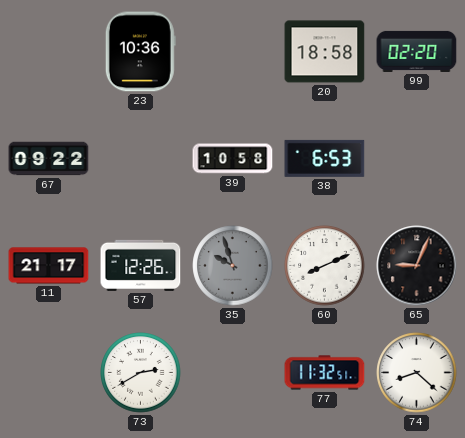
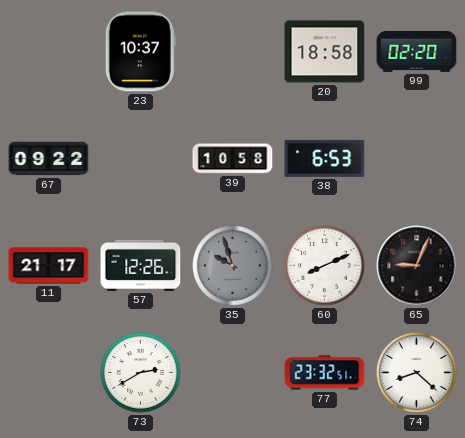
23: 10:36 -> 10:37 (140, 52)
77: 11:32 -> 23:32 (325, 373)
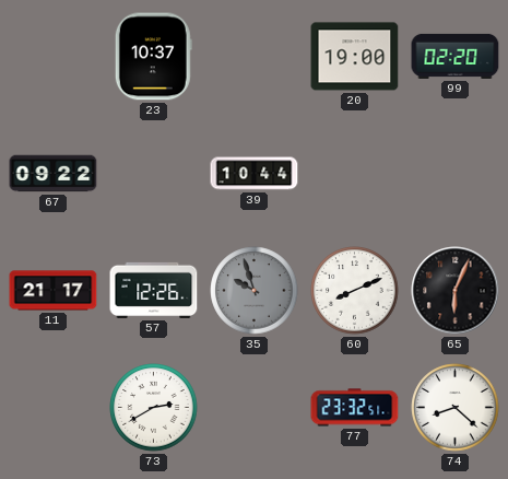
20: 18:58 -> 19:00 (355, 57)
39: 10:58 -> 10:44 (255, 174)
38: 6:53 -> none (325, 158)
65: 9:04 -> 6:04 (456, 291)
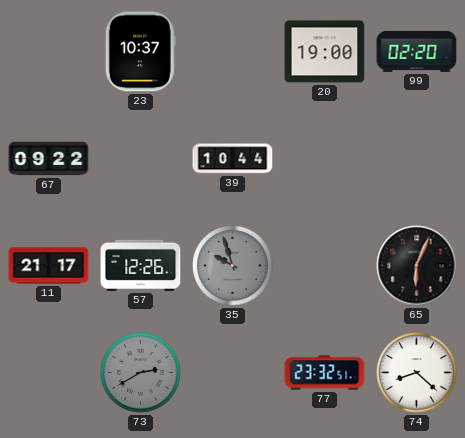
60: 8:11 -> none (355, 291)
73 dial: white -> grey (141, 373)
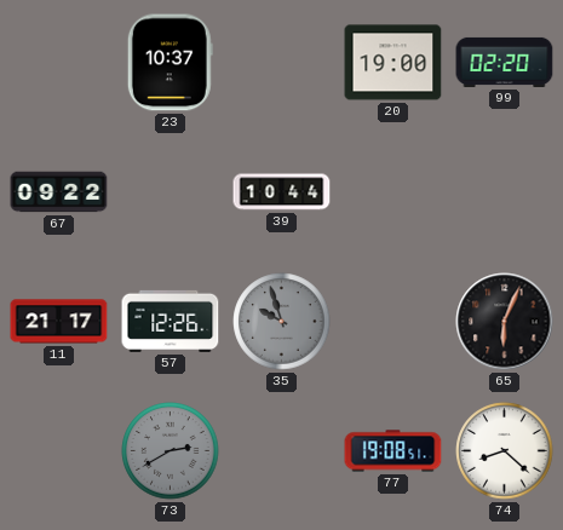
77: 23:32 -> 19:08 (393, 451)
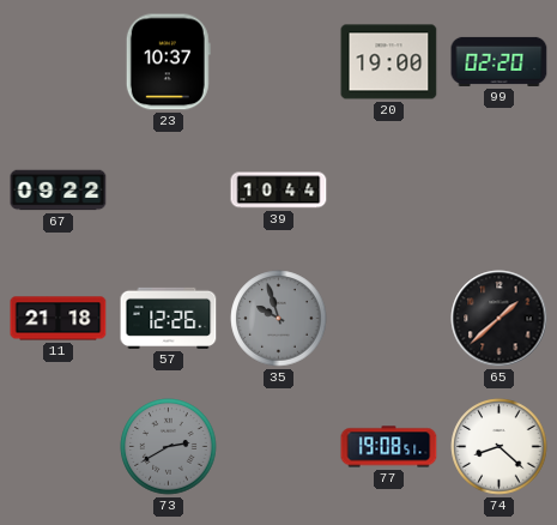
11: 21:17 -> 21:18 (59, 319)
65: 6:04 -> 1:38 (500, 319)
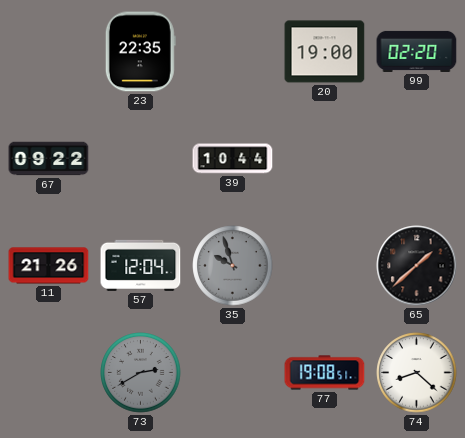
23: 10:37 -> 22:35 (140, 52)
11: 21:18 -> 21:26 (49, 266)
57: 12:26 -> 12:04 (141, 265)
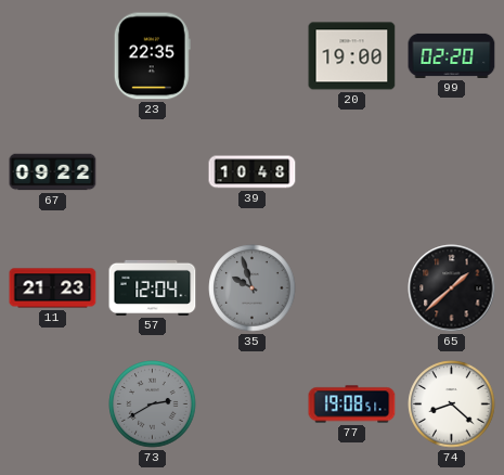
39: 10:44 -> 10:48 (253, 172)
11: 21:26 -> 21:23 (53, 288)
